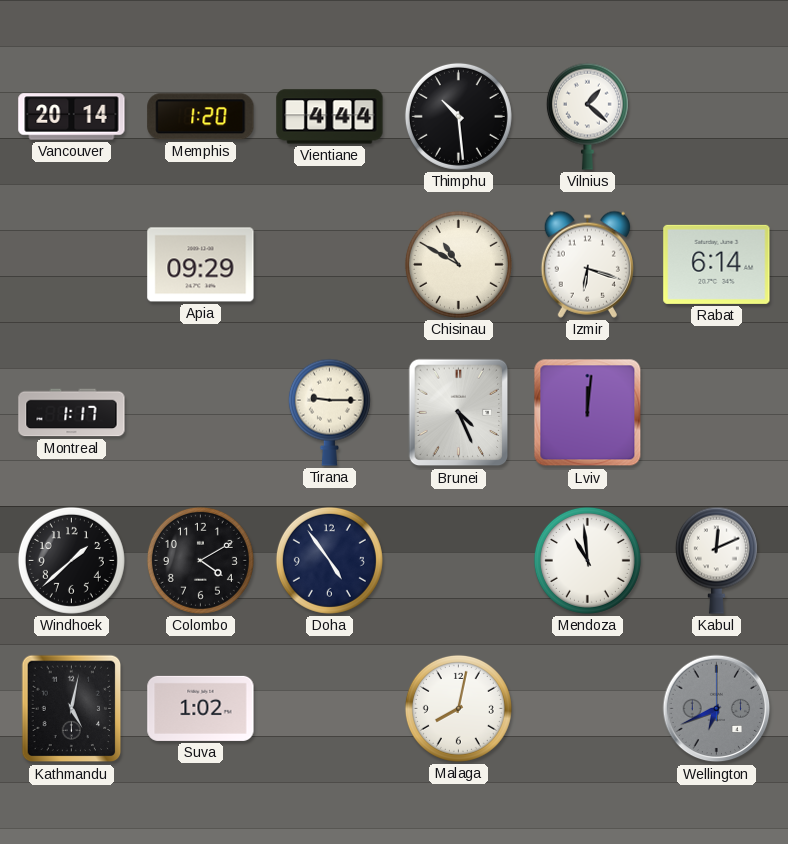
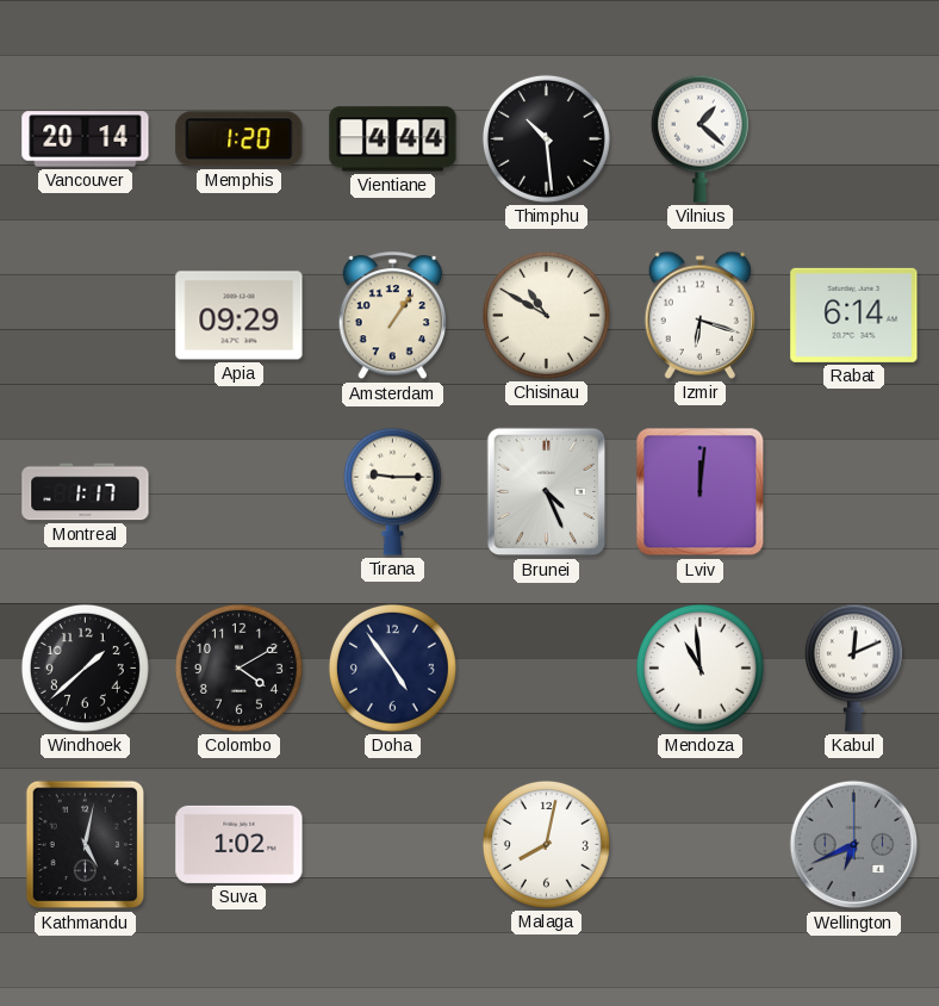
Amsterdam: none -> 1:06 (393, 316)
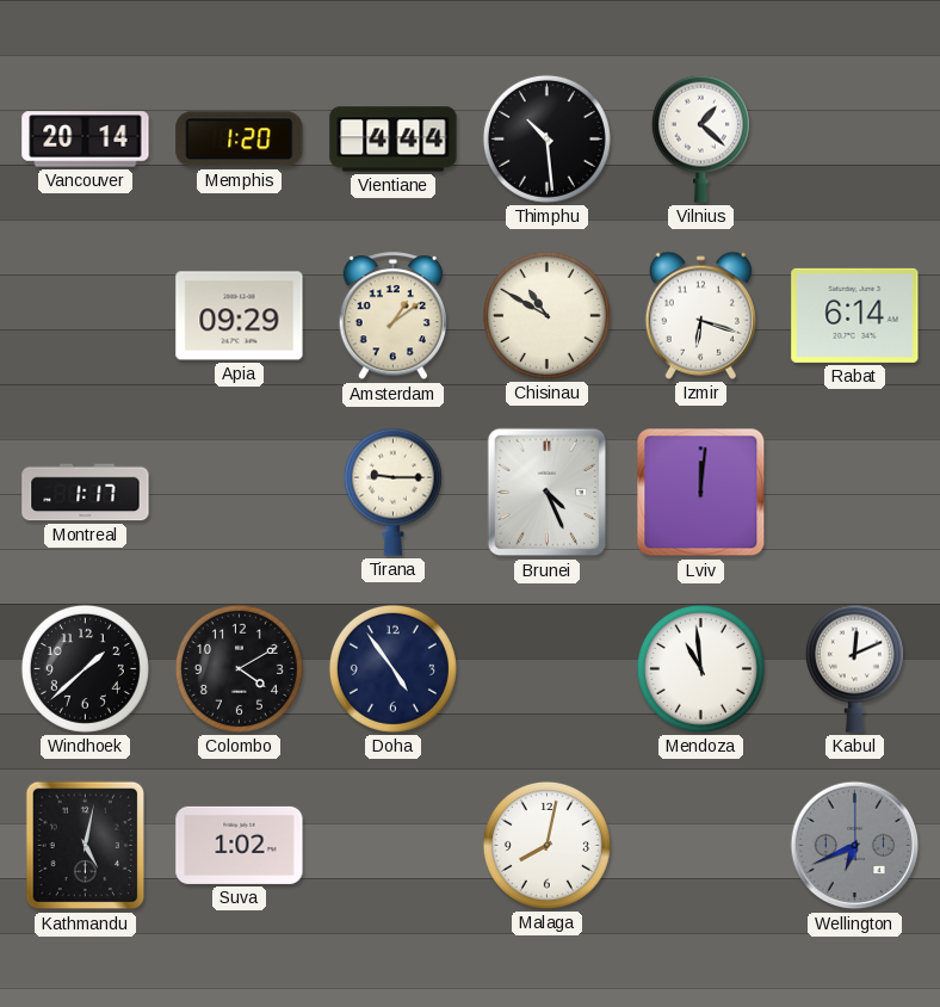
Amsterdam: 1:06 -> 1:09 (394, 316)
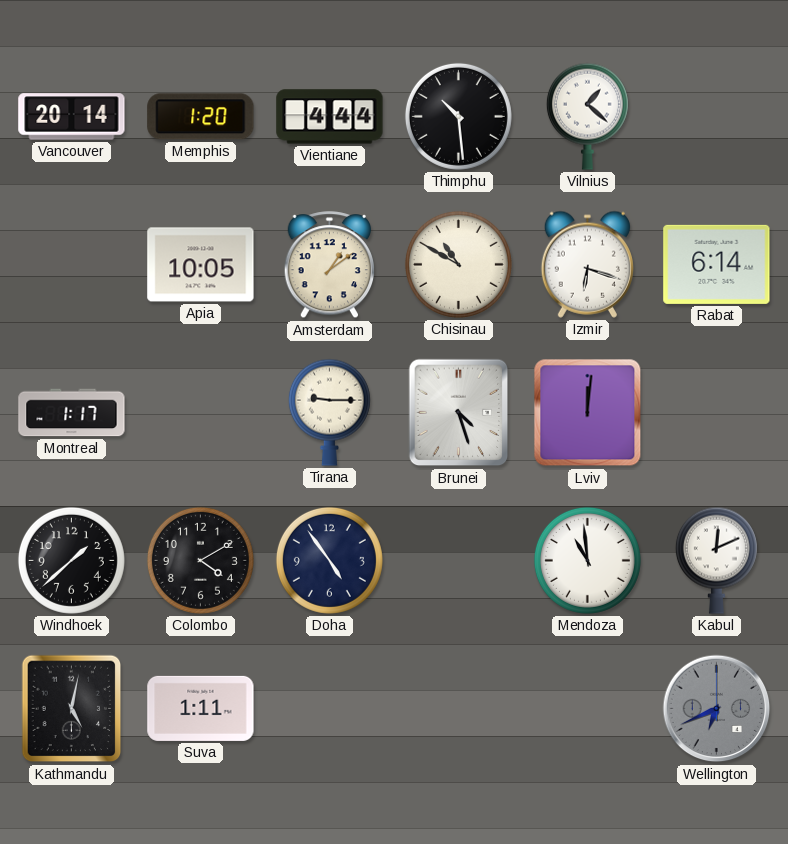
Apia: 09:29 -> 10:05 (201, 265)
Brunei: 4:26 -> 4:27 (459, 413)
Suva: 1:02 -> 1:11 (201, 708)
Malaga: 8:02 -> none (546, 845)
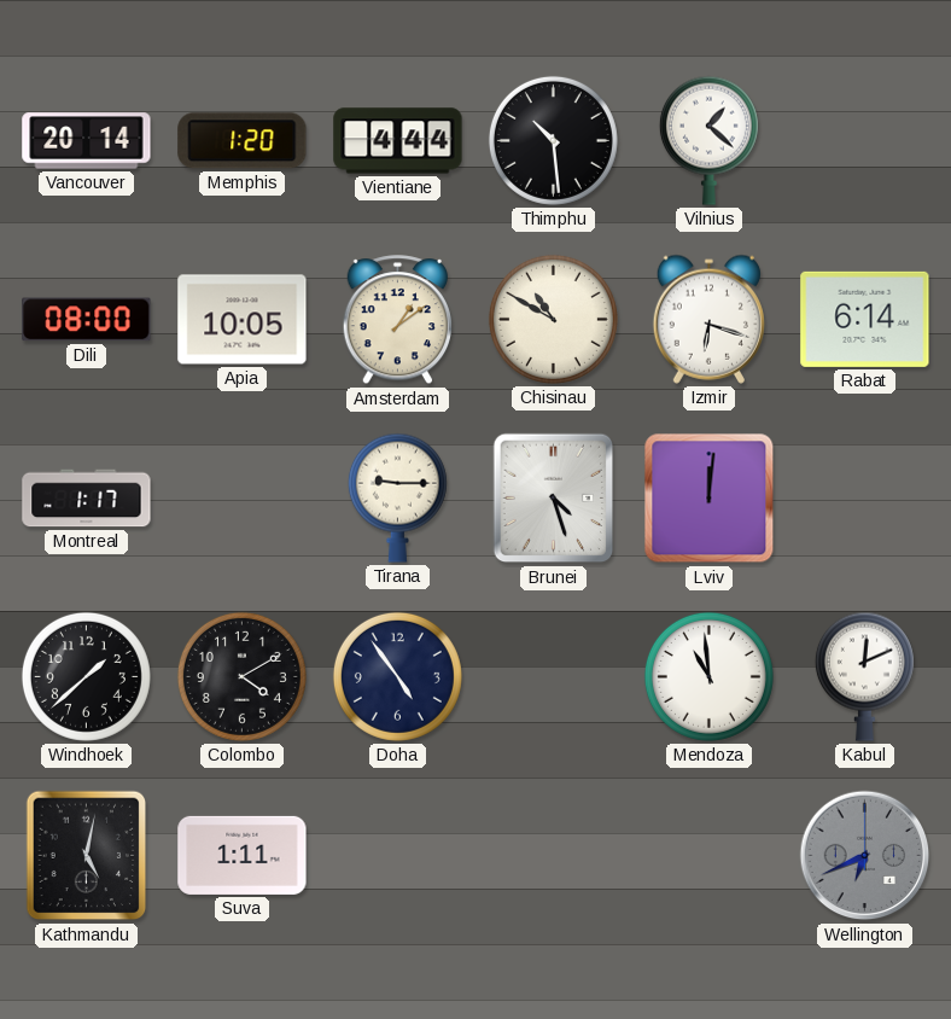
Dili: none -> 08:00 (87, 320)
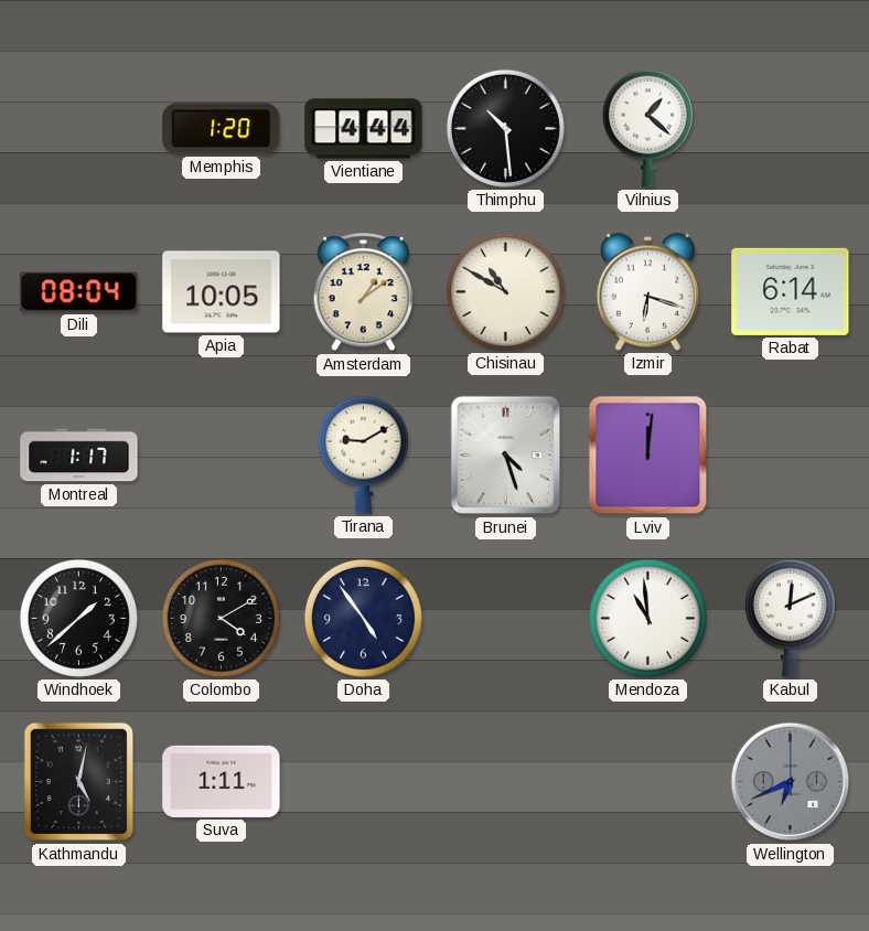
Vancouver: 20:14 -> none (87, 141)
Dili: 08:00 -> 08:04 (79, 292)
Tirana: 9:15 -> 9:10 (363, 454)
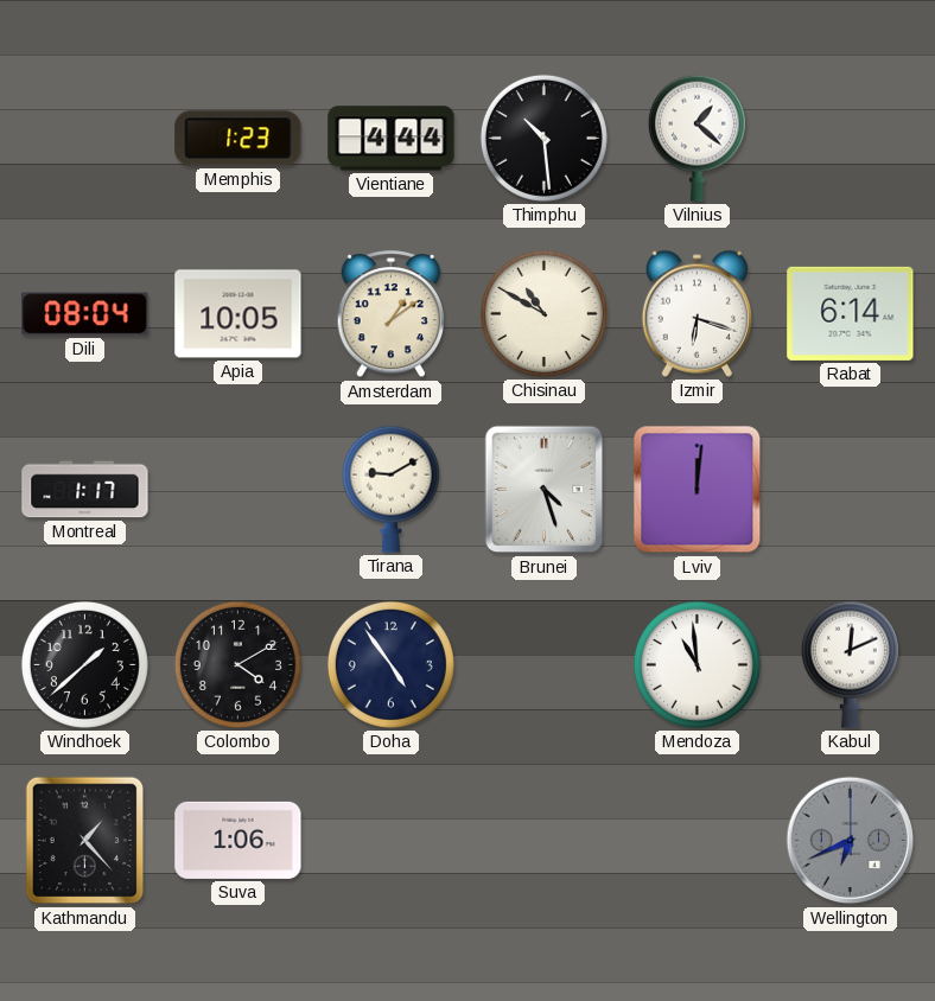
Memphis: 1:20 -> 1:23 (238, 139)
Kathmandu: 5:02 -> 1:23 (85, 841)
Suva: 1:11 -> 1:06 (238, 840)
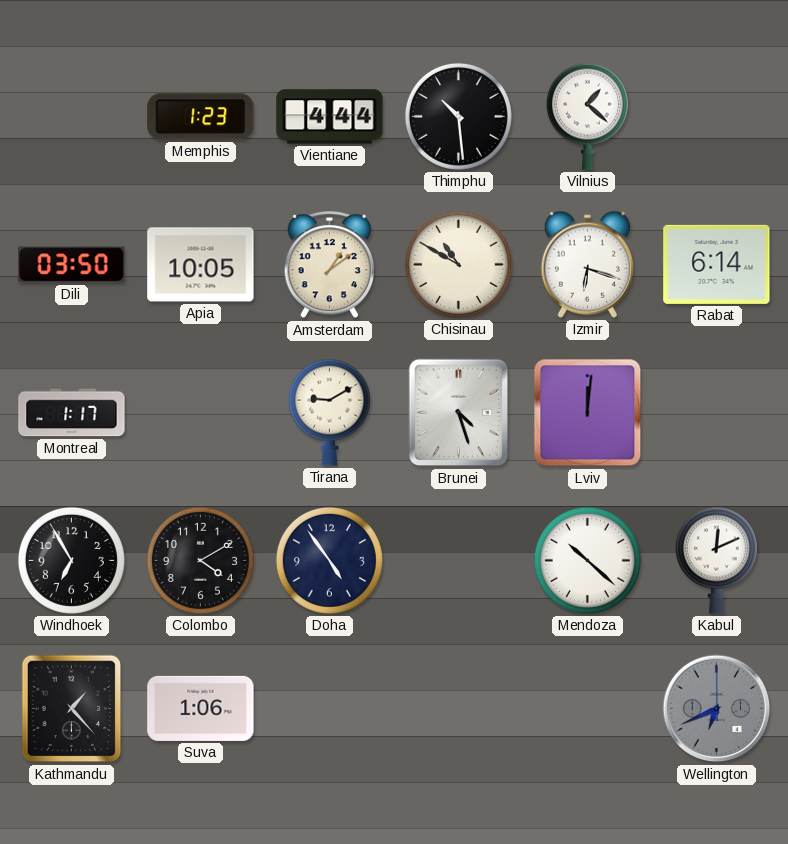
Dili: 08:04 -> 03:50 (72, 265)
Windhoek: 1:38 -> 6:55 (71, 560)
Mendoza: 10:59 -> 10:22 (587, 560)
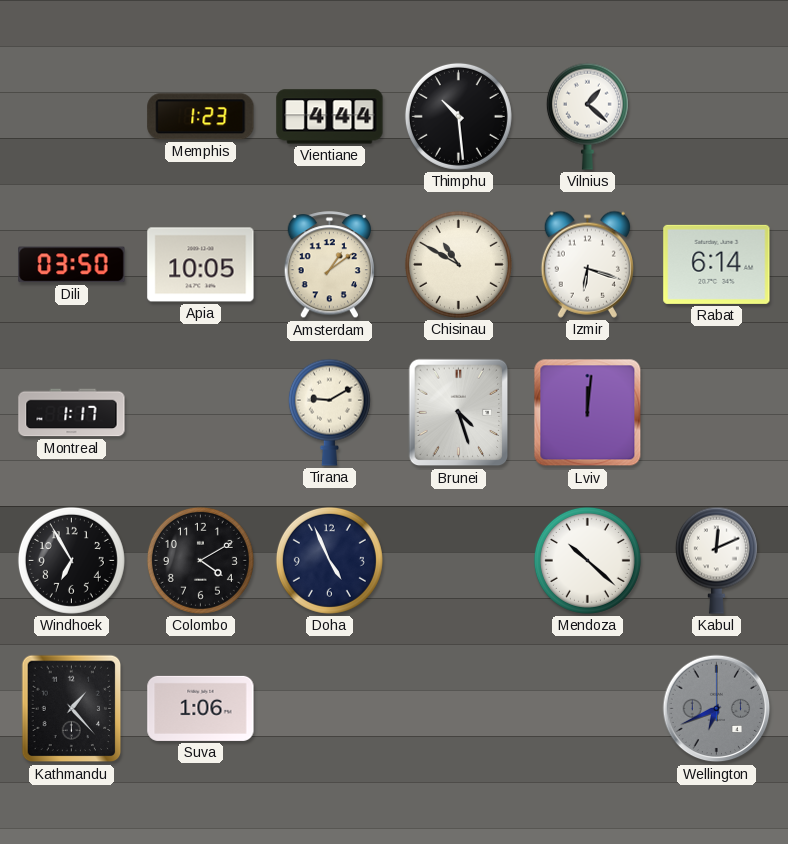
Doha: 4:54 -> 4:56 (329, 560)
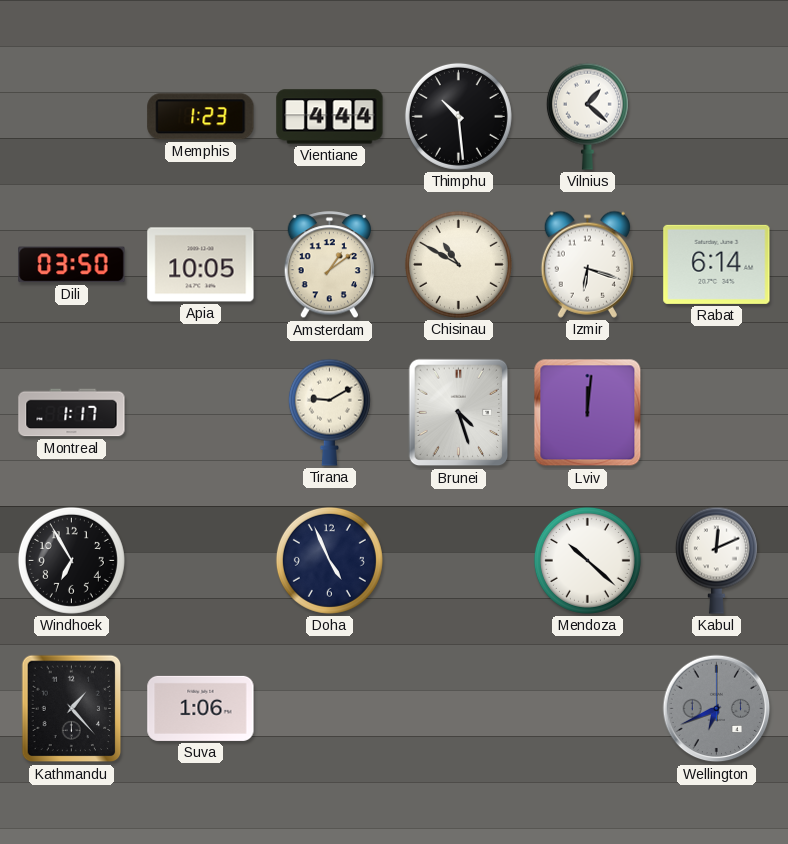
Colombo: 4:10 -> none (200, 560)
